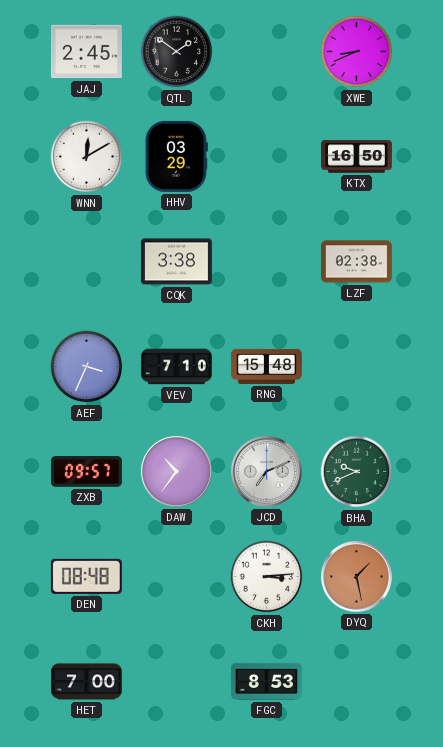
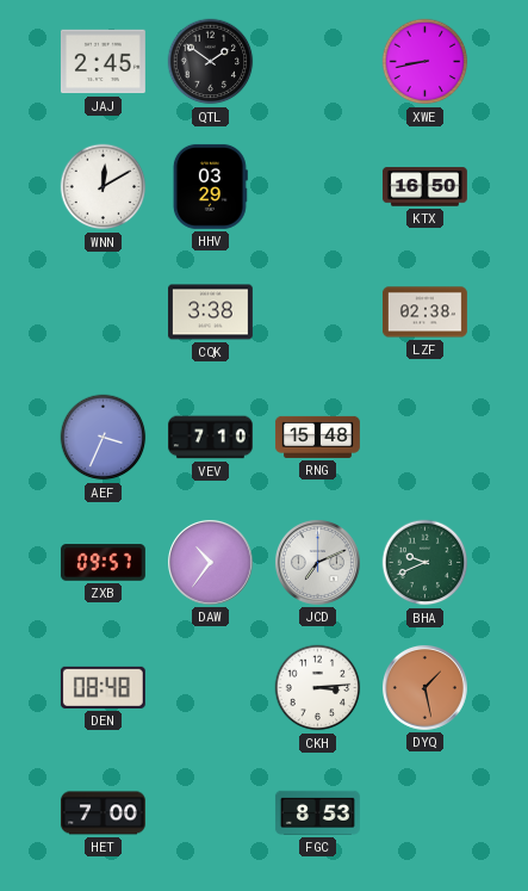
XWE: 8:41 -> 8:43 (425, 62)
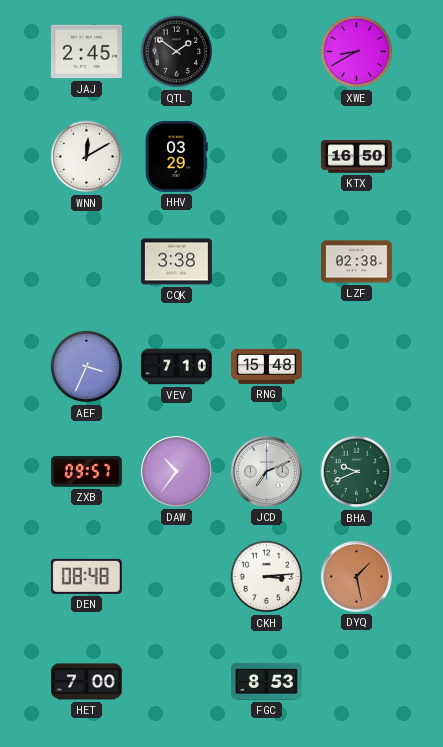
XWE: 8:43 -> 8:40 (357, 52)
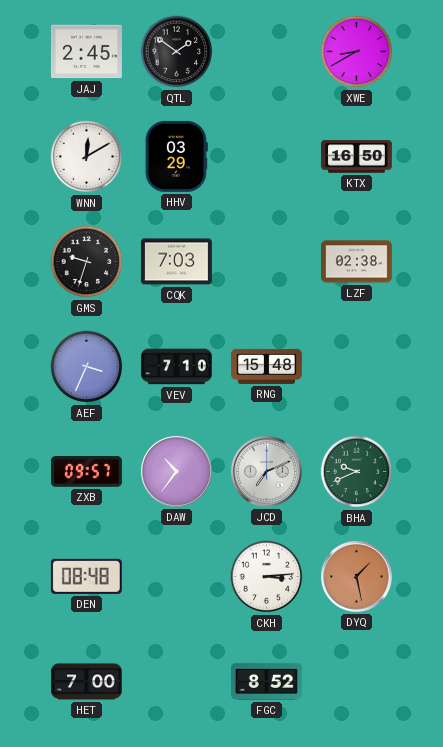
GMS: none -> 9:33 (87, 262)
CQK: 3:38 -> 7:03 (176, 262)
FGC: 8:53 -> 8:52 (266, 681)
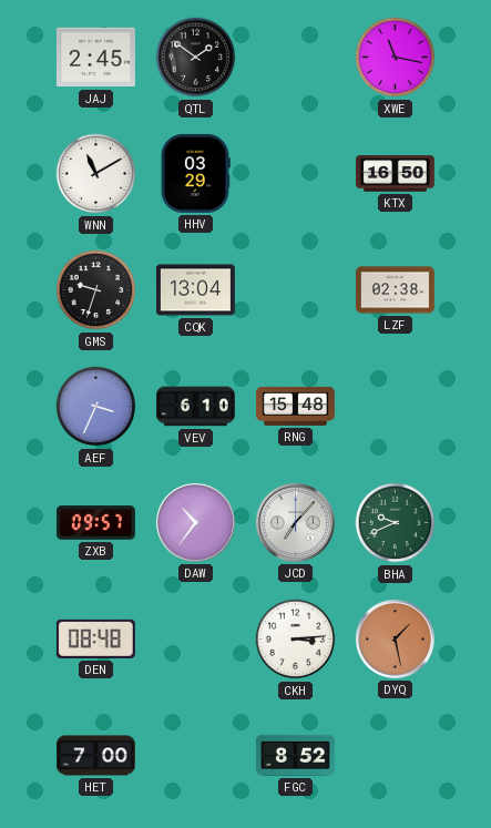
XWE: 8:40 -> 11:17 (396, 58)
WNN: 12:10 -> 11:10 (96, 174)
CQK: 7:03 -> 13:04 (195, 290)
VEV: 7:10 -> 6:10 (195, 407)
JCD: 7:11 -> 7:07 (295, 522)
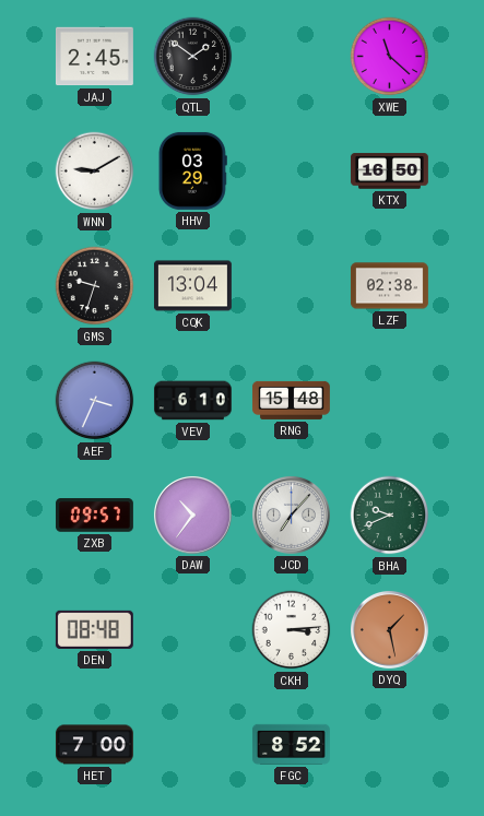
XWE: 11:17 -> 11:22 (390, 57)
WNN: 11:10 -> 9:10 (95, 172)
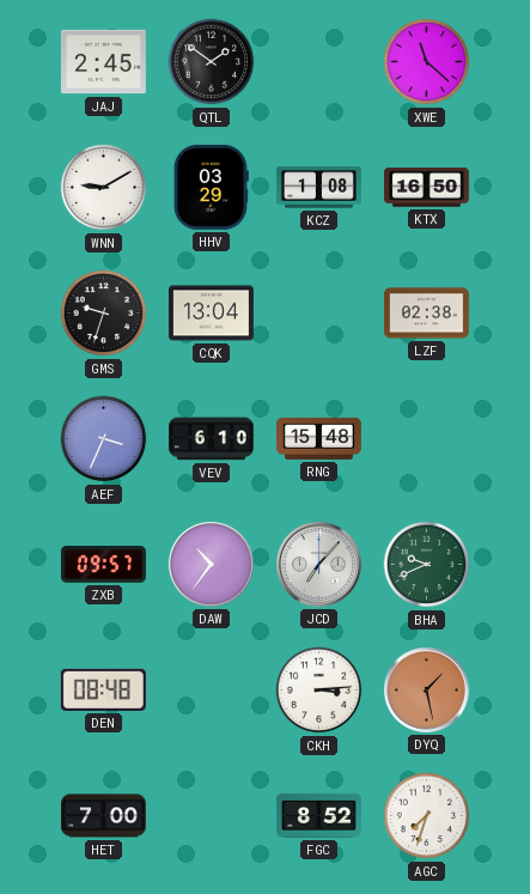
KCZ: none -> 1:08 (318, 188)
AGC: none -> 7:33 (427, 816)
